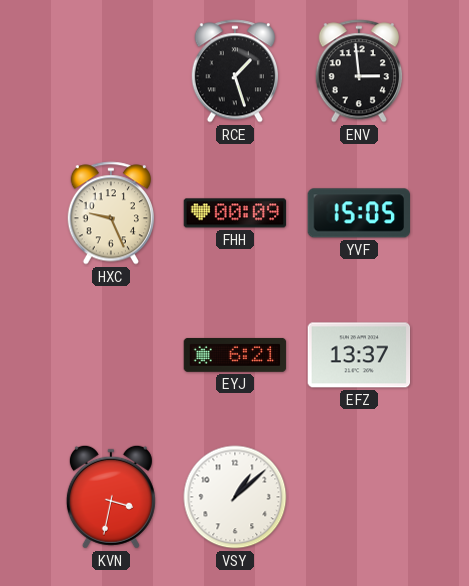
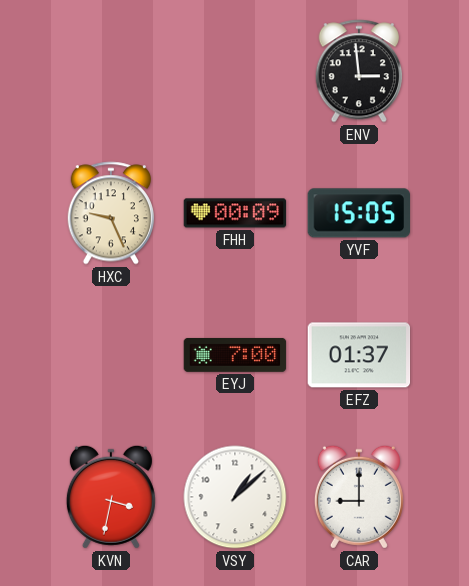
RCE: 1:27 -> none (234, 71)
EYJ: 6:21 -> 7:00 (235, 355)
EFZ: 13:37 -> 01:37 (359, 355)
CAR: none -> 9:00 (359, 497)
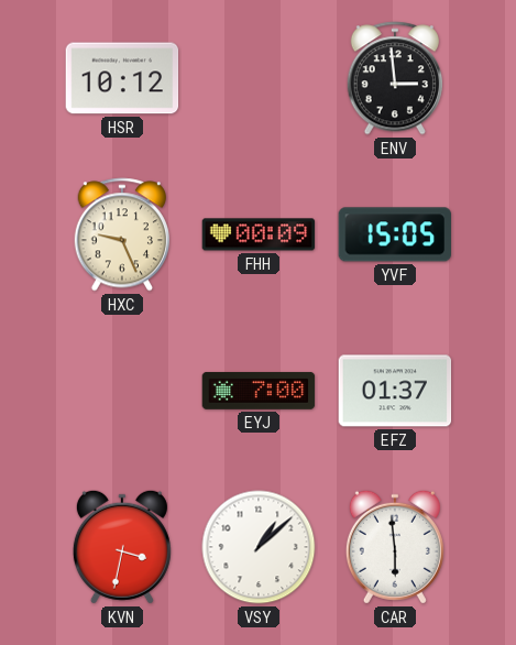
HSR: none -> 10:12 (122, 78)
CAR: 9:00 -> 5:59 (395, 547)
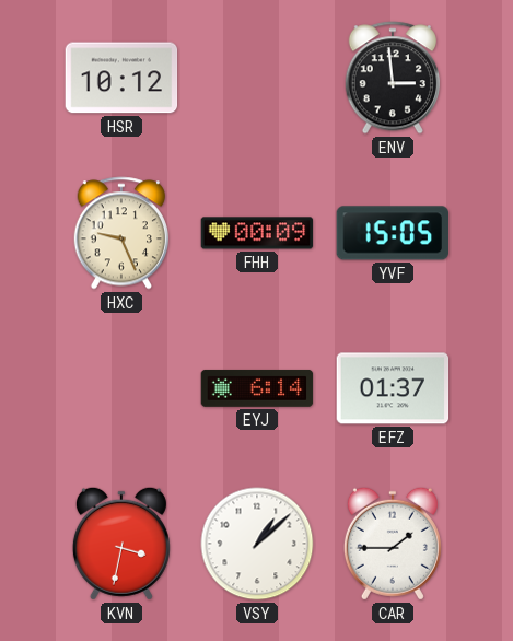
EYJ: 7:00 -> 6:14 (257, 388)
CAR: 5:59 -> 1:45 (393, 544)
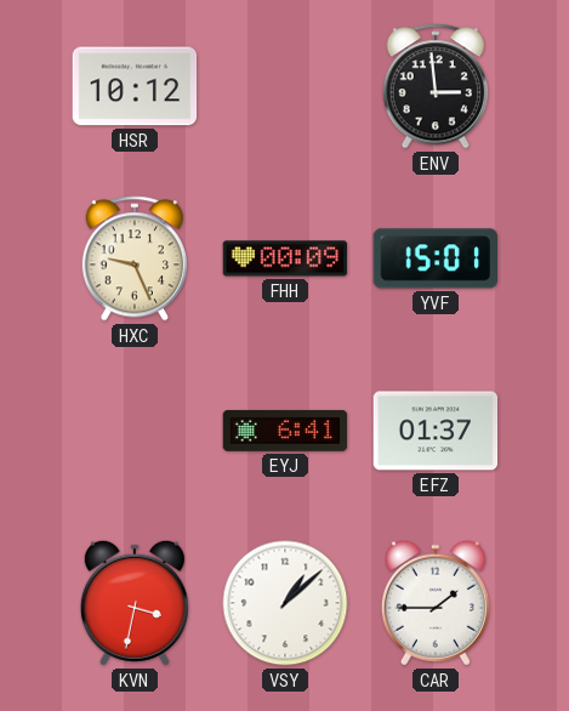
YVF: 15:05 -> 15:01 (436, 258)
EYJ: 6:14 -> 6:41 (285, 431)
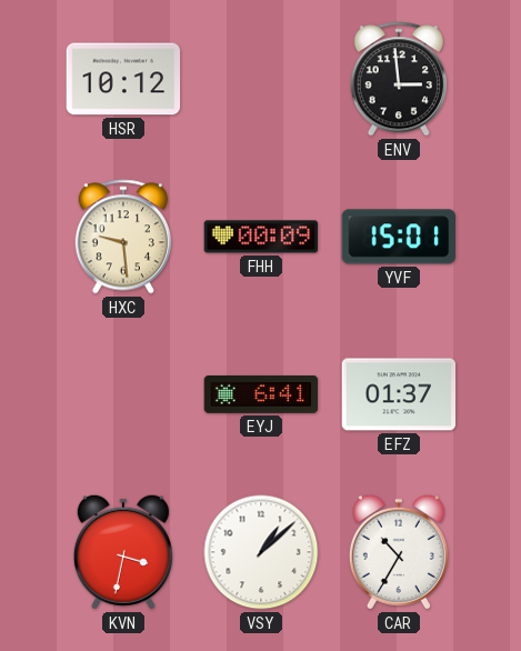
HXC: 9:26 -> 9:29 (122, 237)
CAR: 1:45 -> 10:35 (399, 552)
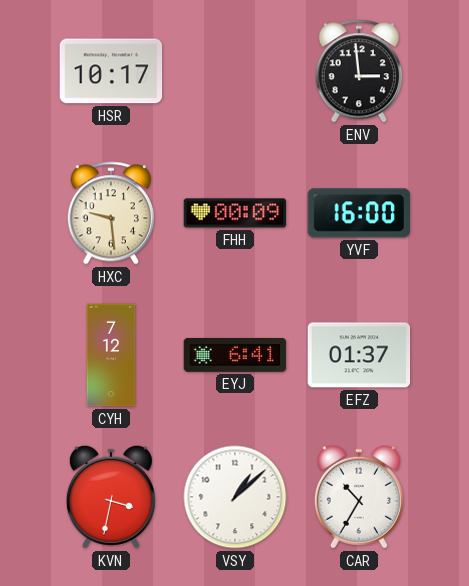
HSR: 10:12 -> 10:17 (111, 71)
YVF: 15:01 -> 16:00 (359, 213)
CYH: none -> 7:12 (111, 355)
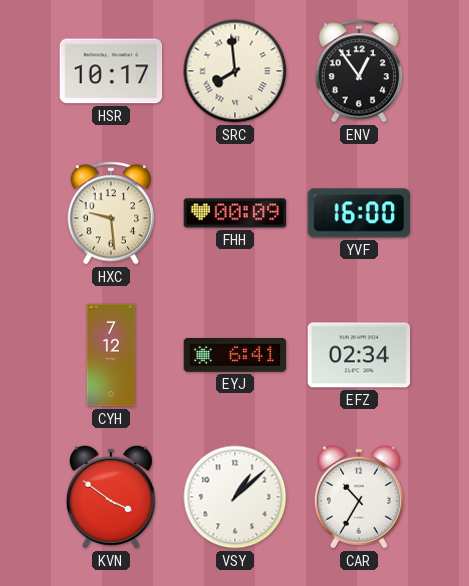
SRC: none -> 7:59 (235, 71)
ENV: 2:59 -> 12:54 (358, 71)
EFZ: 01:37 -> 02:34 (359, 355)
KVN: 3:32 -> 3:51 (111, 497)
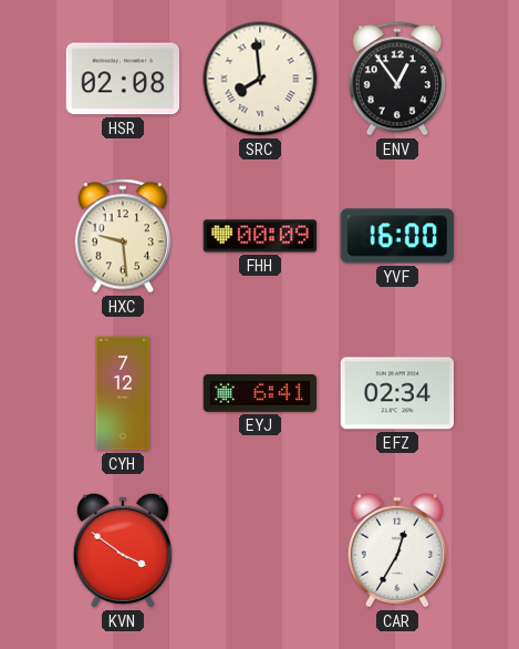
HSR: 10:17 -> 02:08 (123, 79)
VSY: 1:08 -> none (235, 497)
CAR: 10:35 -> 12:35 (397, 550)
